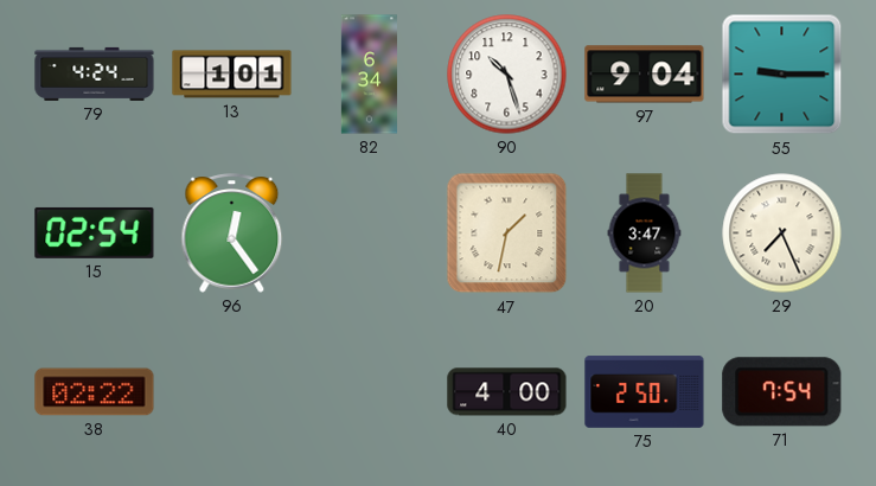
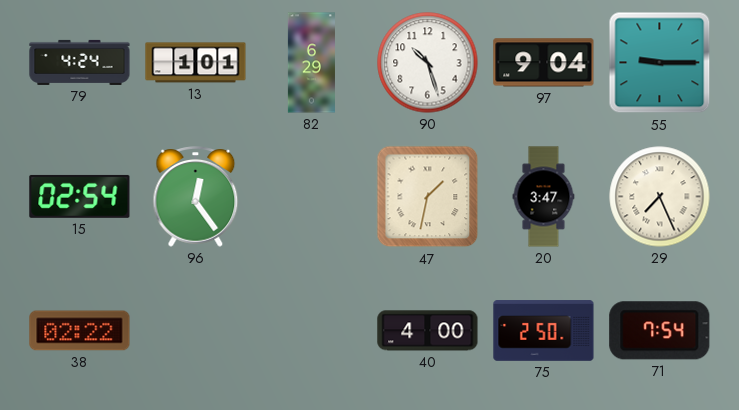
82: 6:34 -> 6:29 (311, 63)
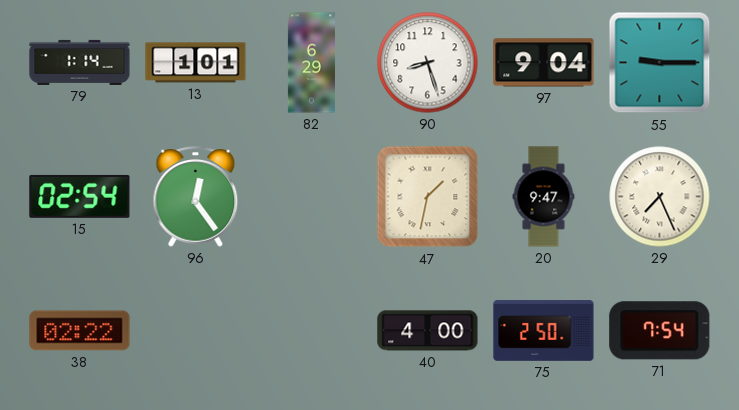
79: 4:24 -> 1:14 (80, 62)
90: 10:27 -> 8:27 (428, 63)
20: 3:47 -> 9:47 (544, 197)
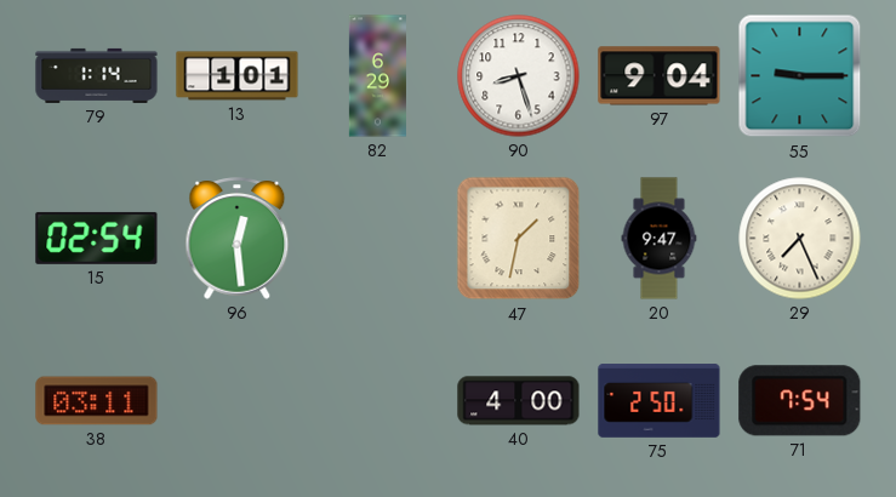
96: 12:24 -> 12:29 (238, 239)
38: 02:22 -> 03:11 (97, 401)
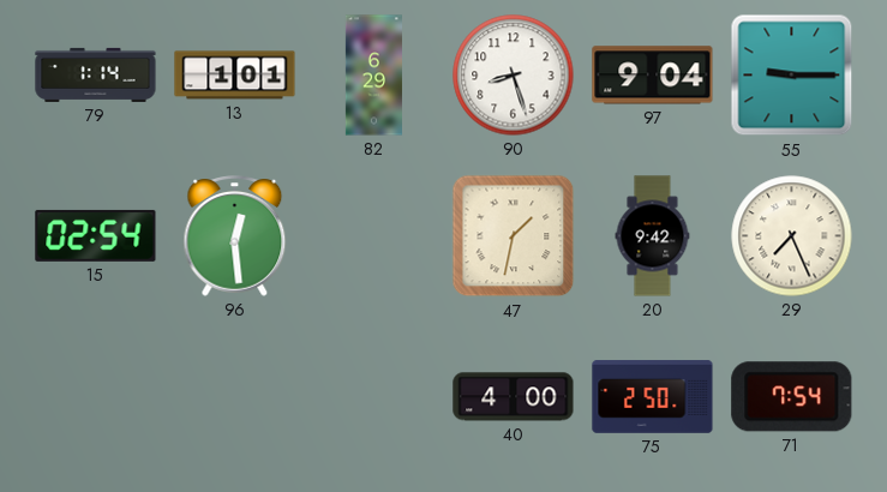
20: 9:47 -> 9:42 (653, 236)
38: 03:11 -> none (97, 401)
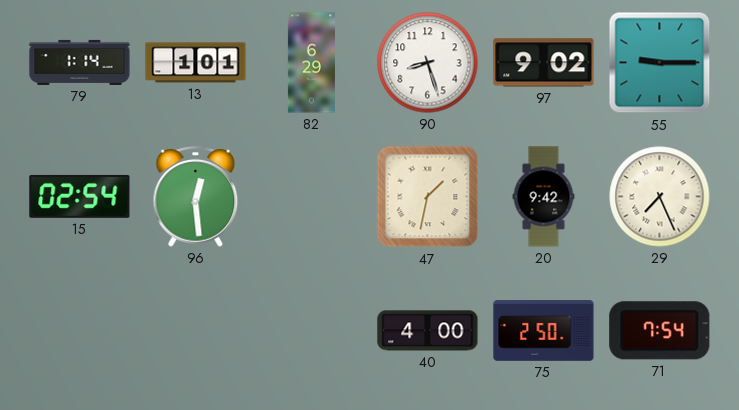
97: 9:04 -> 9:02 (544, 63)
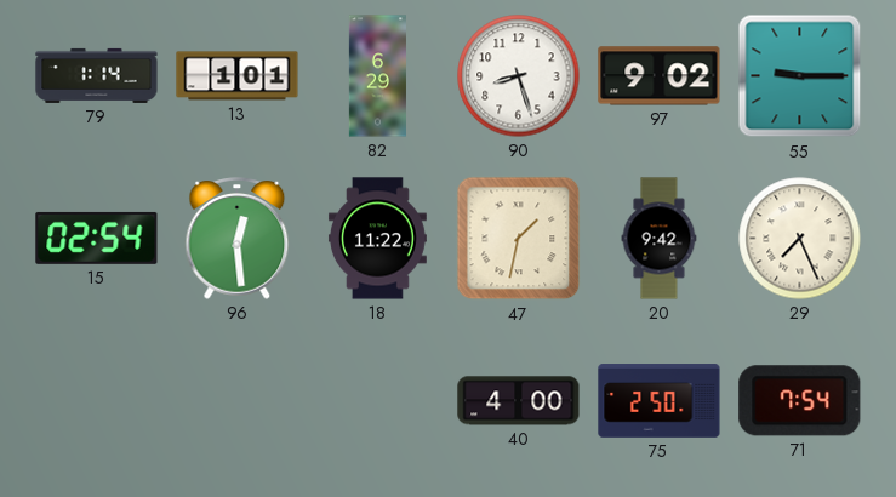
18: none -> 11:22 (377, 239)
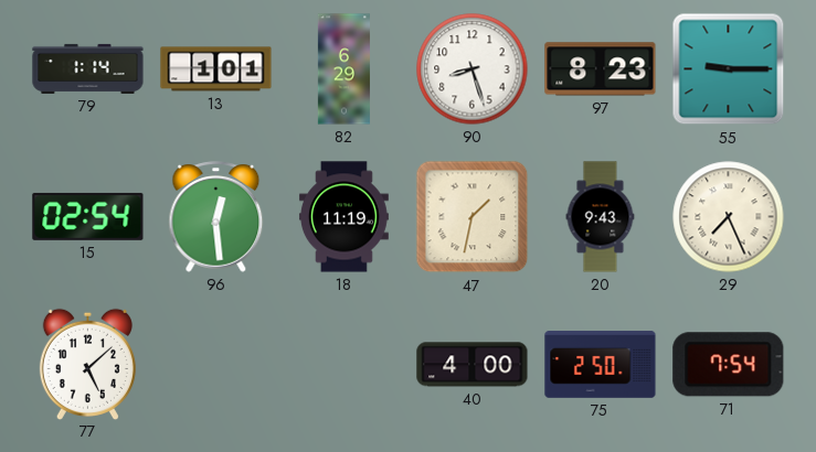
97: 9:02 -> 8:23 (601, 69)
18: 11:22 -> 11:19 (343, 217)
20: 9:42 -> 9:43 (601, 217)
77: none -> 5:08 (87, 364)
